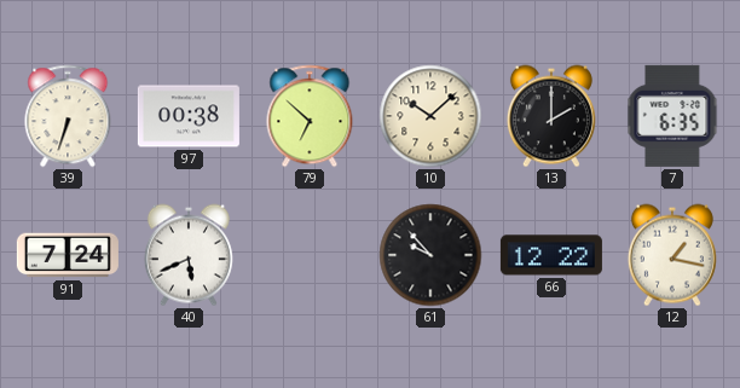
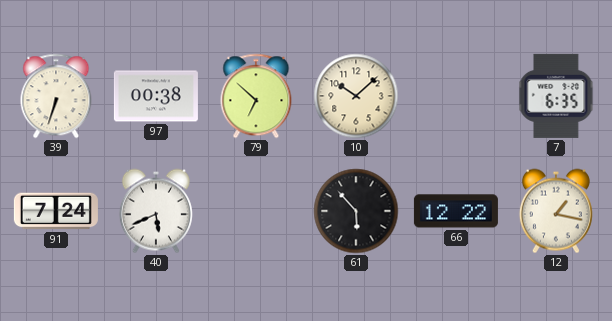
13: 2:00 -> none (551, 116)
61: 9:53 -> 5:53 (356, 211)
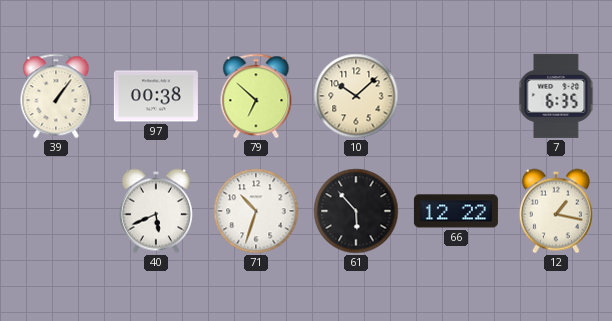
39: 6:33 -> 1:06 (56, 96)
91: 7:24 -> none (56, 211)
71: none -> 10:33 (256, 211)
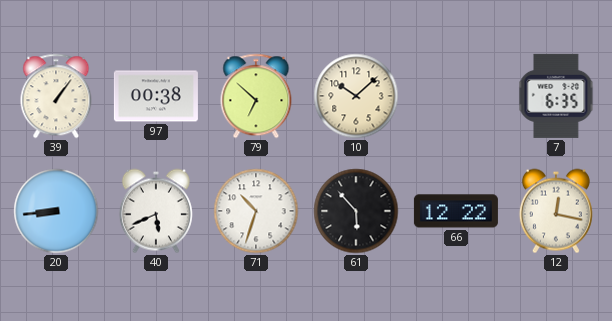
20: none -> 8:44 (56, 211)
12: 1:17 -> 12:17 (556, 211)
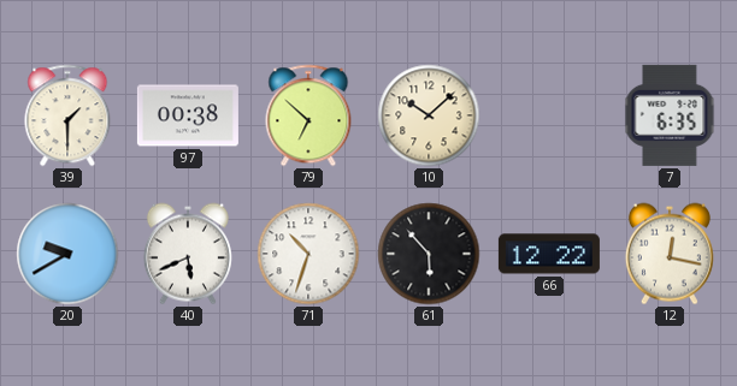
39: 1:06 -> 1:30 (67, 115)
20: 8:44 -> 9:40 (67, 254)
